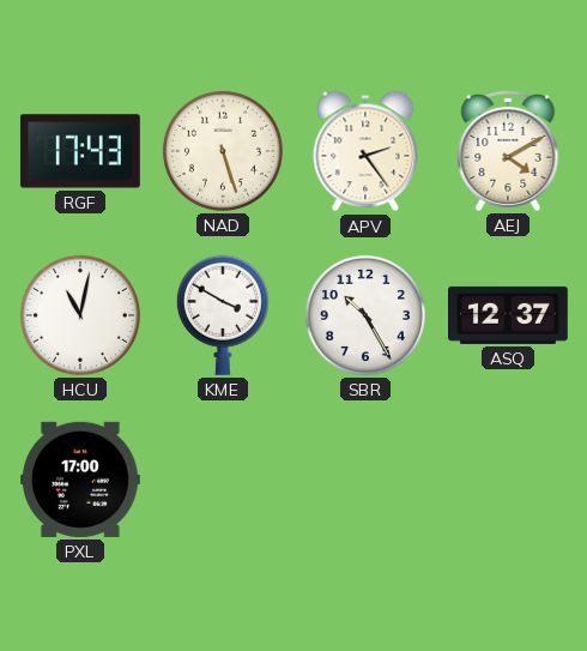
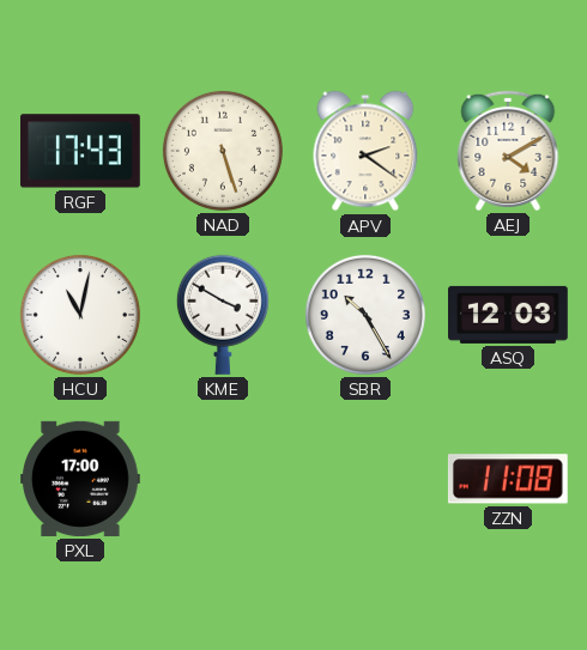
APV: 2:24 -> 2:21 (365, 151)
ASQ: 12:37 -> 12:03 (509, 315)
ZZN: none -> 11:08 (508, 479)
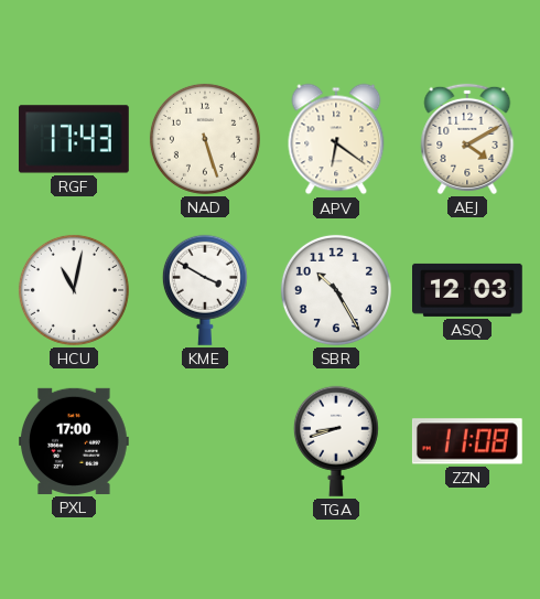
APV: 2:21 -> 6:21 (336, 139)
TGA: none -> 8:42 (336, 441)
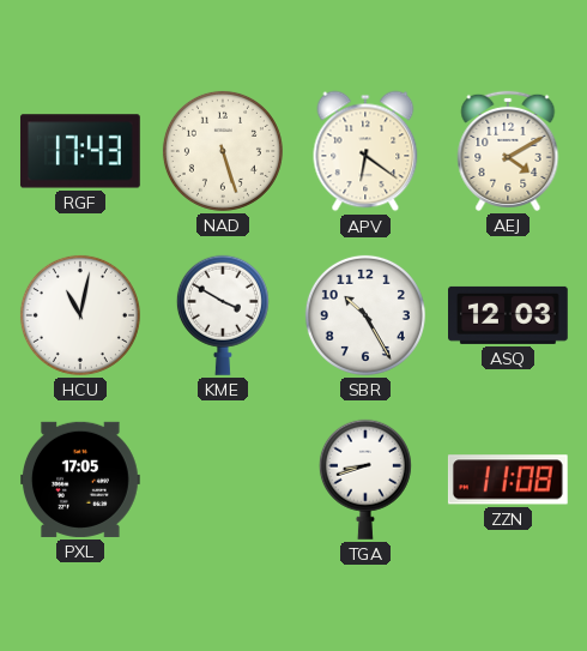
PXL: 17:00 -> 17:05 (81, 480)
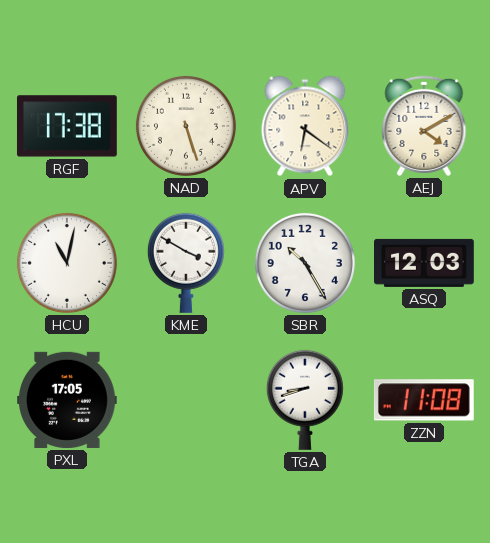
RGF: 17:43 -> 17:38 (67, 126)
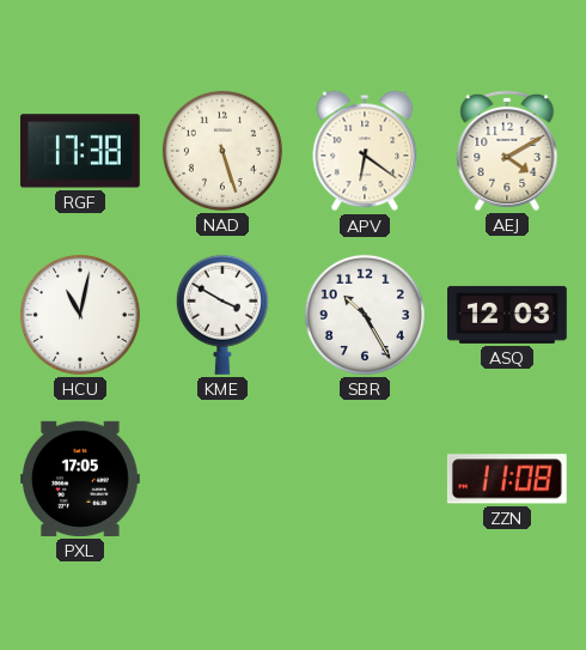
TGA: 8:42 -> none (305, 400)
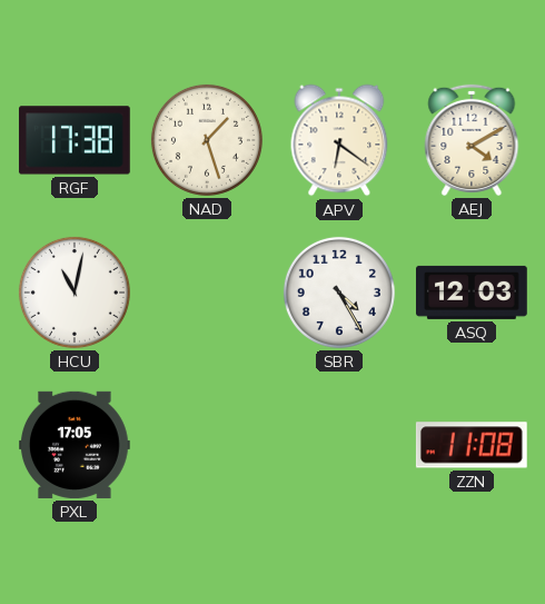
NAD: 5:27 -> 1:27 (207, 140)
KME: 3:50 -> none (222, 315)
SBR: 10:25 -> 4:25 (339, 293)
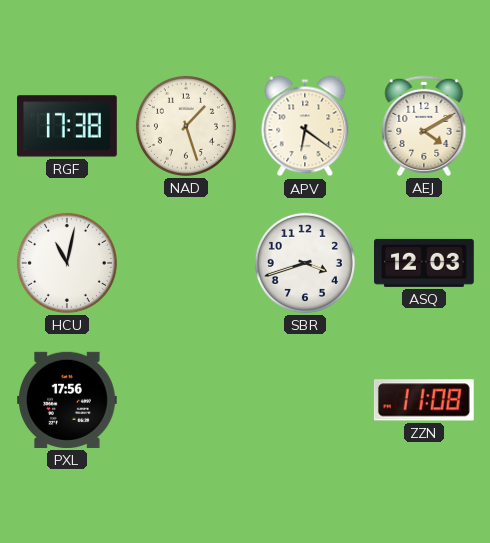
SBR: 4:25 -> 3:42 (305, 263)
PXL: 17:05 -> 17:56 (68, 400)
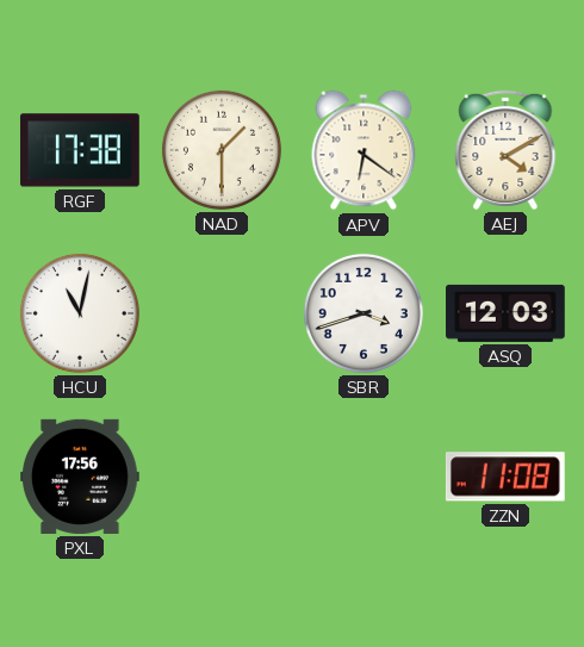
NAD: 1:27 -> 1:30 (222, 150)
